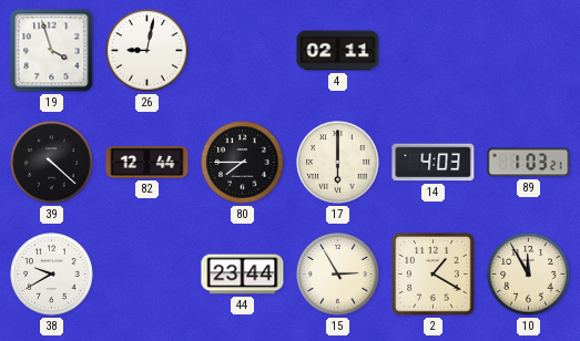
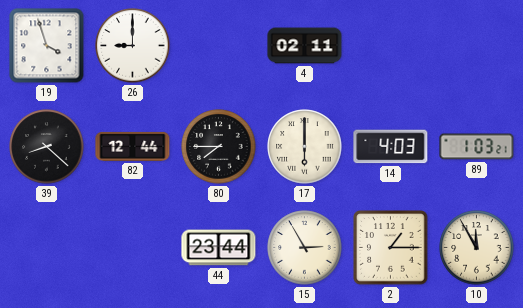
26: 9:02 -> 9:00 (133, 46)
39: 4:22 -> 8:22 (47, 147)
38: 9:40 -> none (52, 275)
2: 1:20 -> 1:15 (391, 248)
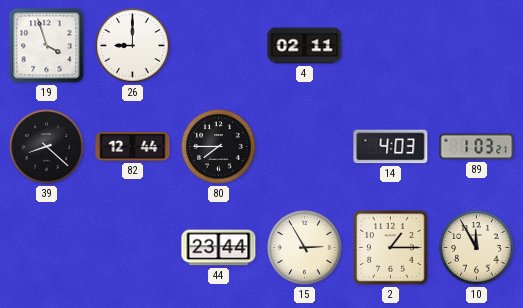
17: 6:00 -> none (305, 147)
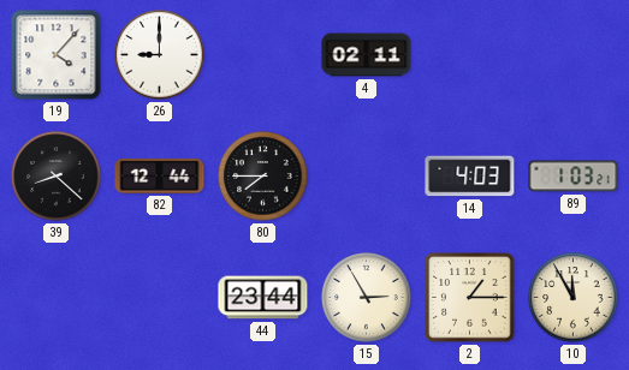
19: 3:57 -> 4:07 (57, 55)
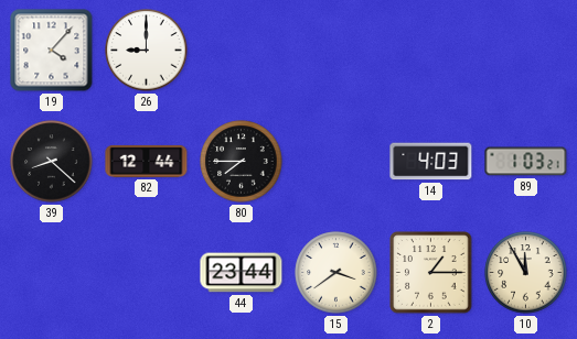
4: 02:11 -> none (367, 55)
15: 2:55 -> 3:39 (336, 273)
